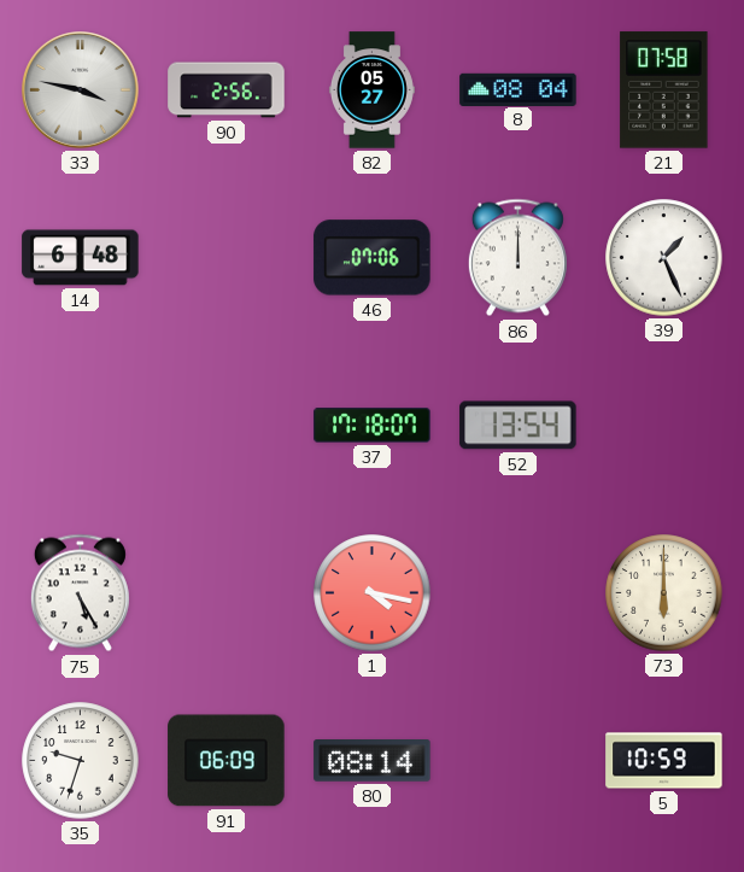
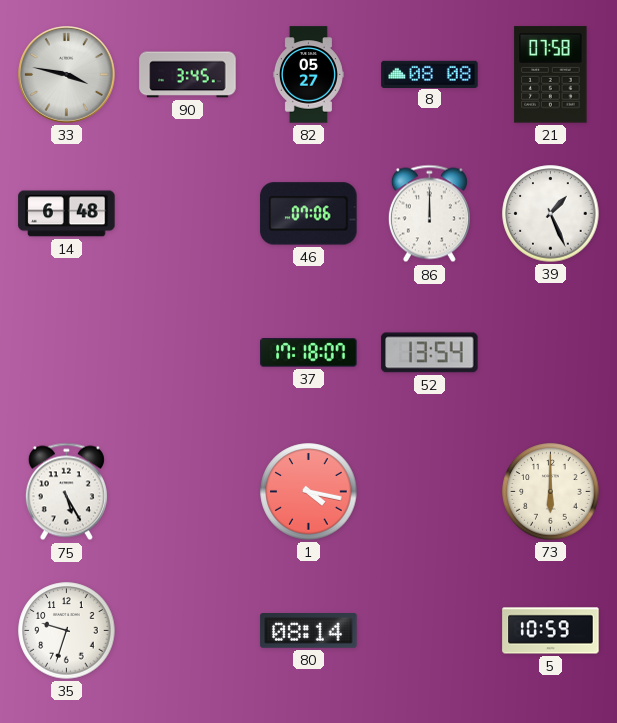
90: 2:56 -> 3:45 (188, 75)
8: 08:04 -> 08:08 (430, 74)
91: 06:09 -> none (227, 761)
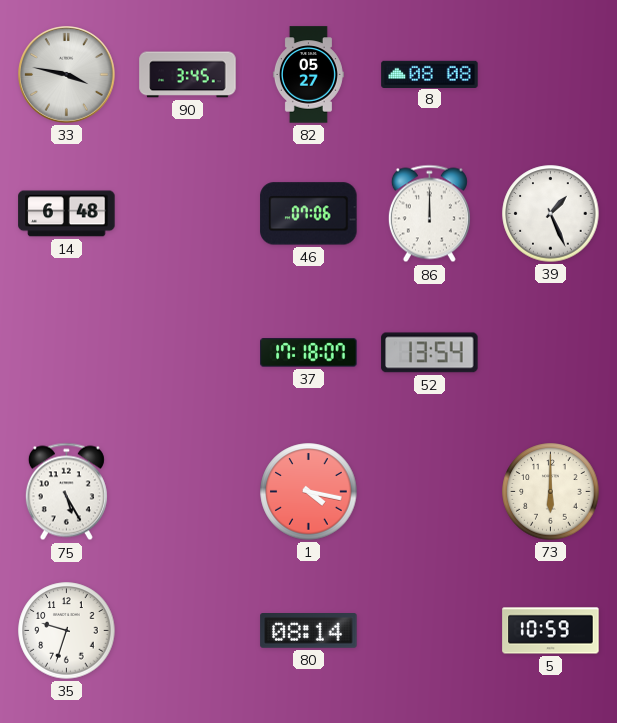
21: 07:58 -> none (551, 75)
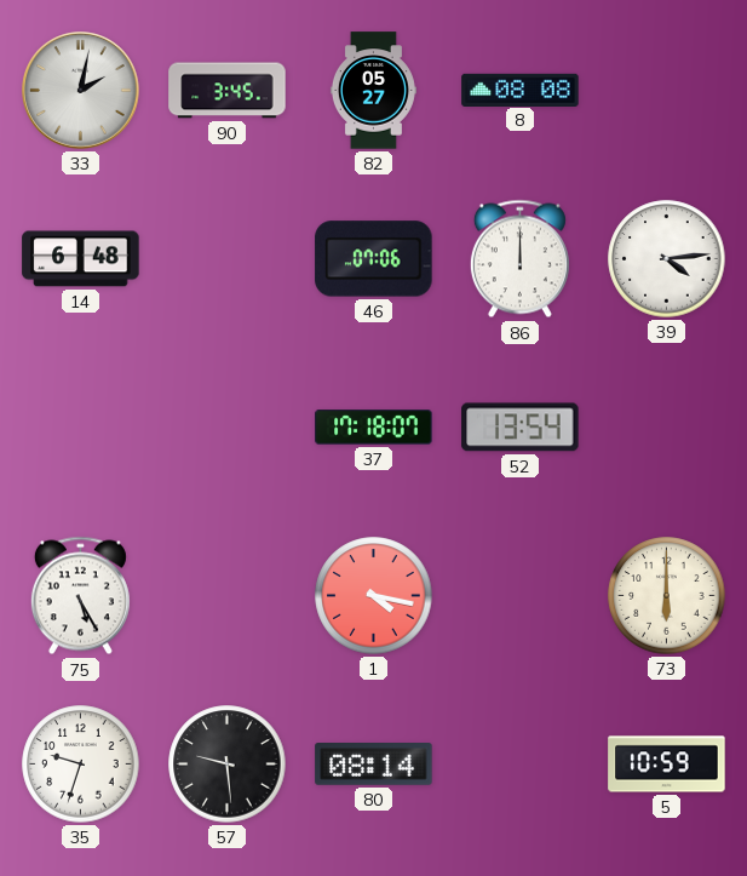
33: 3:47 -> 2:02 (81, 91)
39: 1:26 -> 4:14 (667, 259)
57: none -> 9:29 (228, 765)
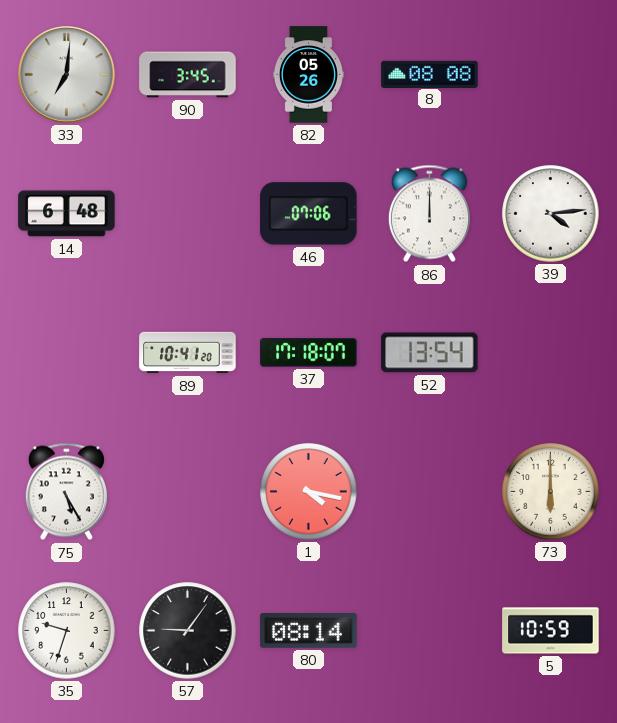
33: 2:02 -> 7:01 (67, 75)
82: 05:27 -> 05:26 (308, 75)
89: none -> 10:41 (188, 353)
57: 9:29 -> 9:06 (188, 631)
